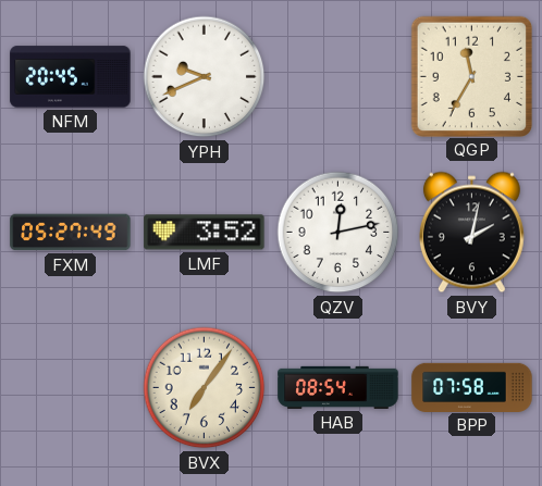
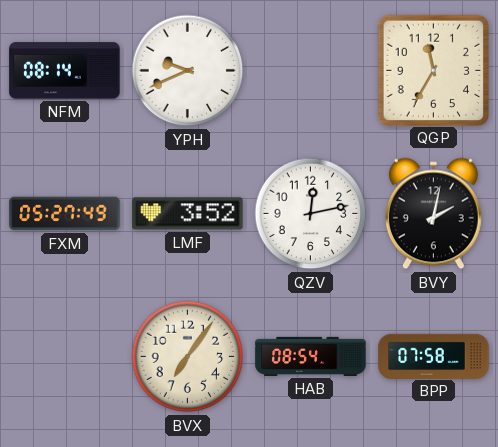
NFM: 20:45 -> 08:14 (65, 71)
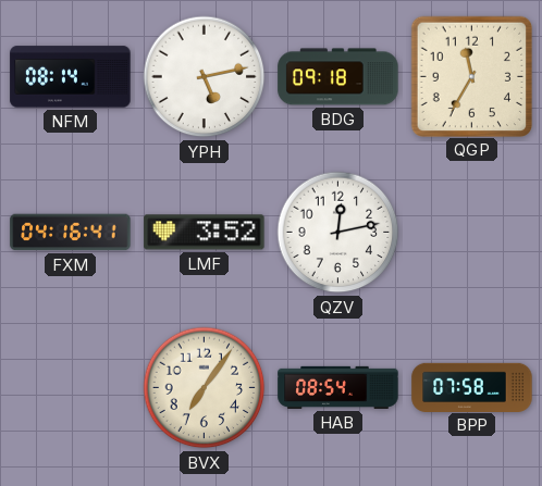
YPH: 9:41 -> 5:13 (205, 77)
BDG: none -> 09:18 (338, 77)
FXM: 05:27 -> 04:16 (71, 233)
BVY: 2:02 -> none (433, 214)
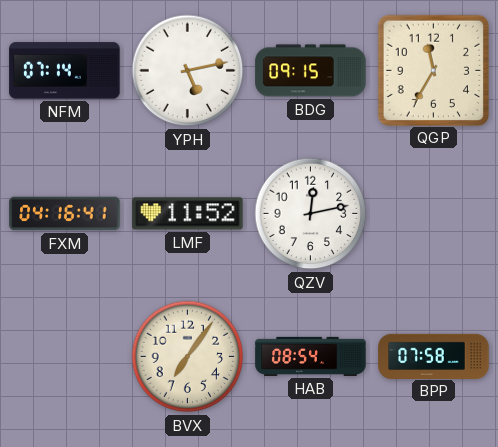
NFM: 08:14 -> 07:14 (65, 71)
BDG: 09:18 -> 09:15 (311, 71)
LMF: 3:52 -> 11:52 (188, 214)
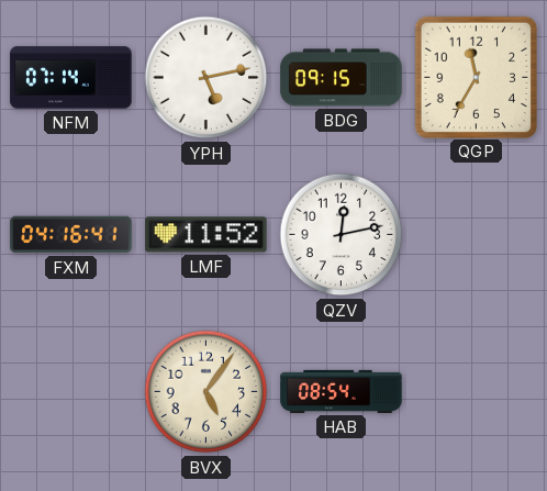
BVX: 7:06 -> 5:06 (206, 392)
BPP: 07:58 -> none (434, 356)
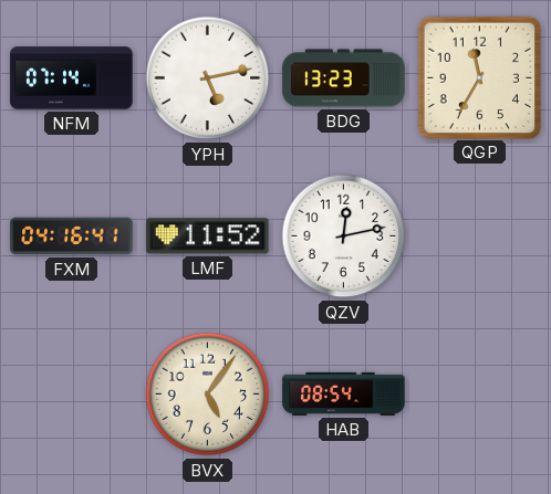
BDG: 09:15 -> 13:23 (344, 78)
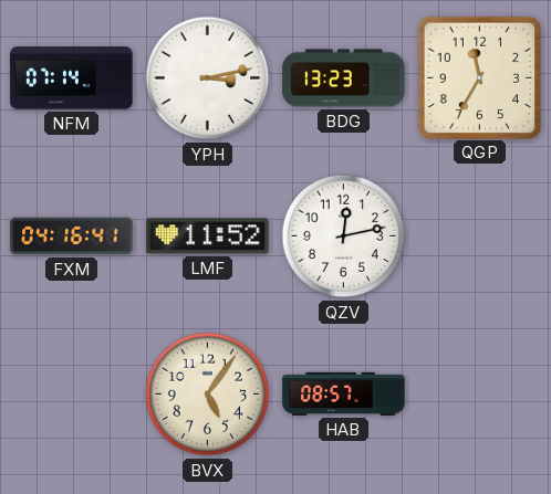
YPH: 5:13 -> 3:13 (208, 78)
HAB: 08:54 -> 08:57 (344, 393)
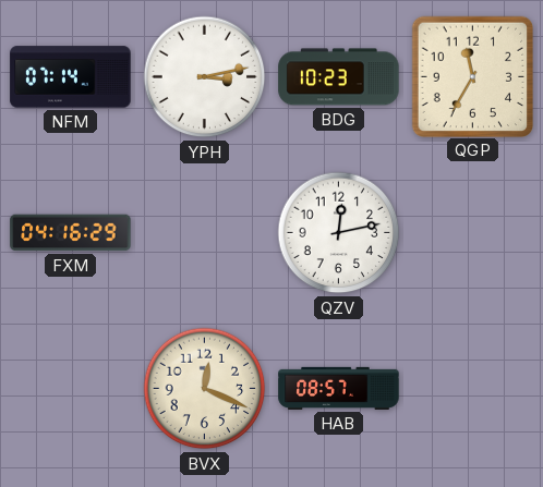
BDG: 13:23 -> 10:23 (339, 77)
FXM: 04:16:41 -> 04:16:29 (71, 233)
LMF: 11:52 -> none (208, 237)
BVX: 5:06 -> 12:19 (205, 389)
